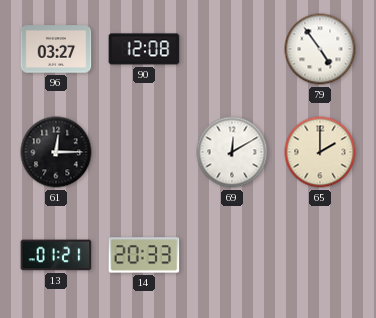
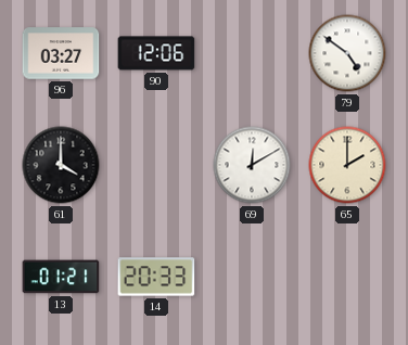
90: 12:08 -> 12:06 (156, 53)
79: 4:54 -> 4:51 (347, 53)
61: 12:15 -> 4:00 (61, 165)
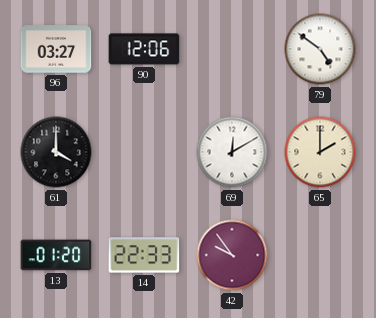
13: 01:21 -> 01:20 (56, 255)
14: 20:33 -> 22:33 (144, 255)
42: none -> 9:54 (232, 255)
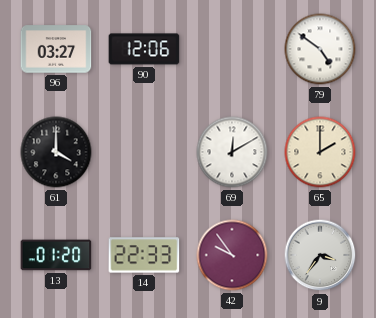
9: none -> 3:36 (320, 255)
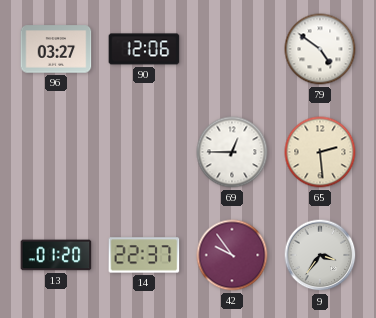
61: 4:00 -> none (56, 152)
69: 12:10 -> 12:45 (232, 152)
65: 2:00 -> 2:29 (320, 152)
14: 22:33 -> 22:37 (144, 255)
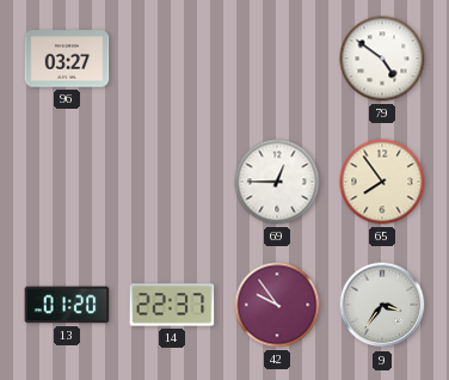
90: 12:06 -> none (144, 49)
65: 2:29 -> 7:54 (382, 182)
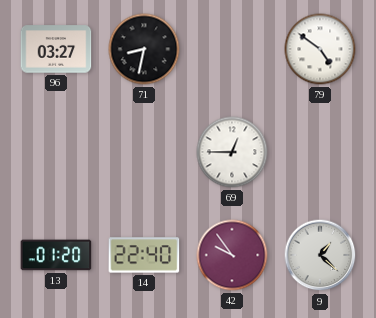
71: none -> 8:32 (144, 49)
65: 7:54 -> none (382, 182)
14: 22:37 -> 22:40 (144, 255)
9: 3:36 -> 1:22 (320, 255)
